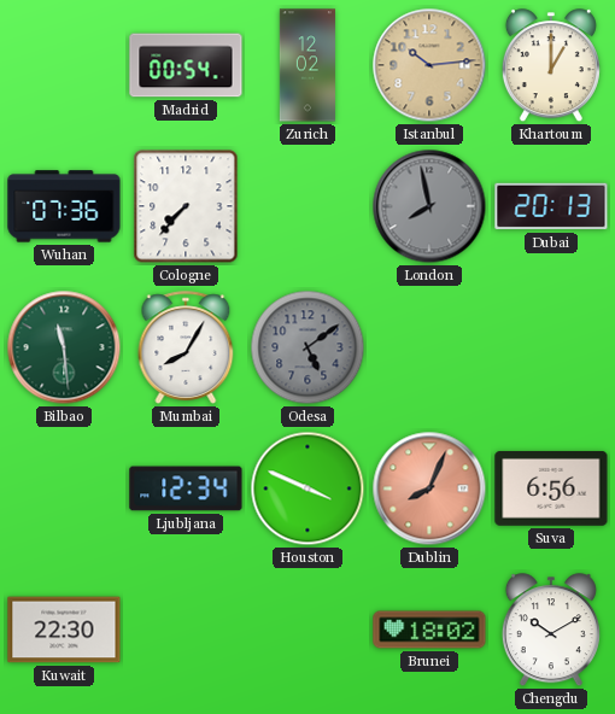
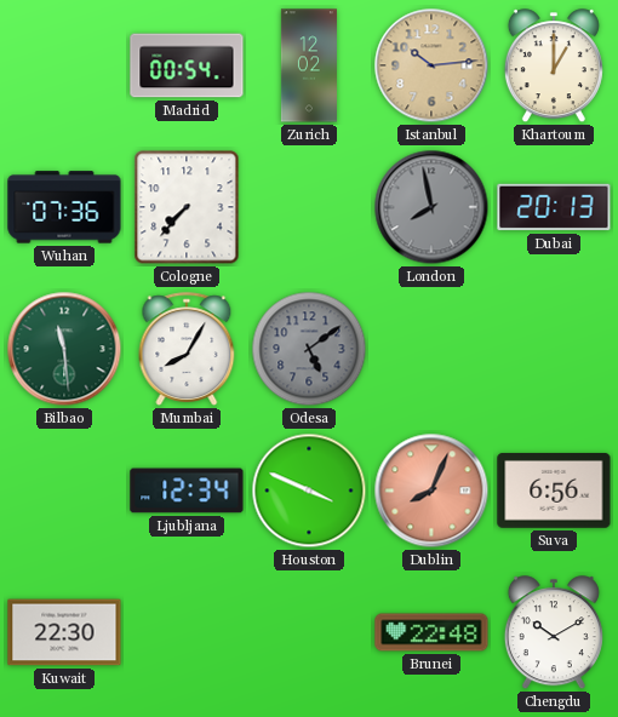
Brunei: 18:02 -> 22:48 (431, 632)
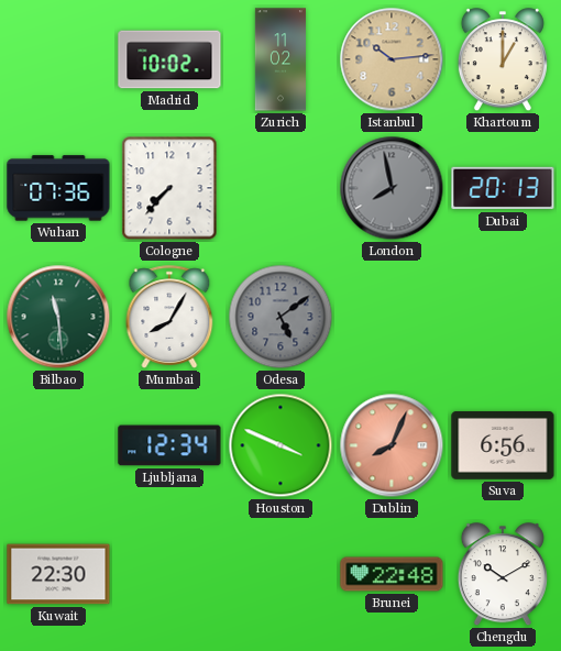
Madrid: 00:54 -> 10:02 (169, 59)
Zurich: 12:02 -> 11:02 (280, 59)
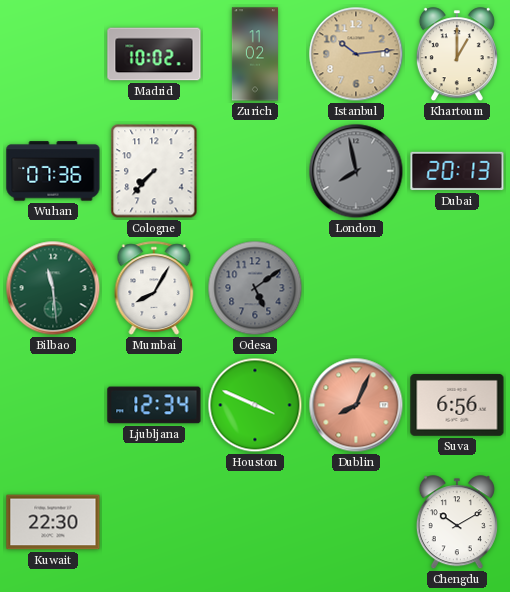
Brunei: 22:48 -> none (392, 574)
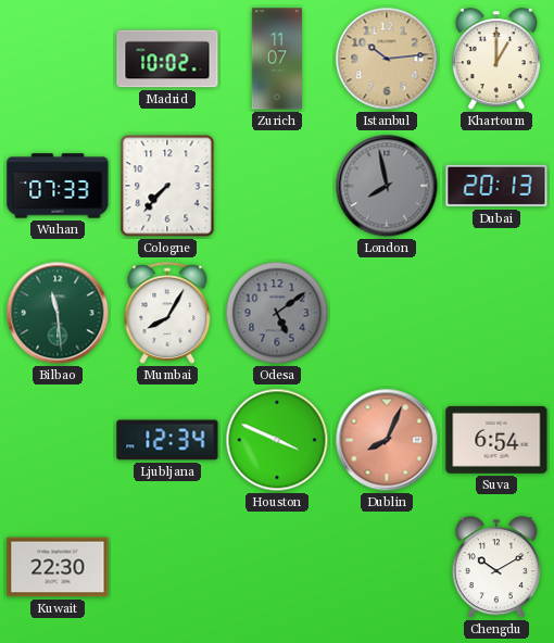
Zurich: 11:02 -> 11:07 (277, 59)
Wuhan: 07:36 -> 07:33 (58, 186)
Suva: 6:56 -> 6:54 (496, 440)
